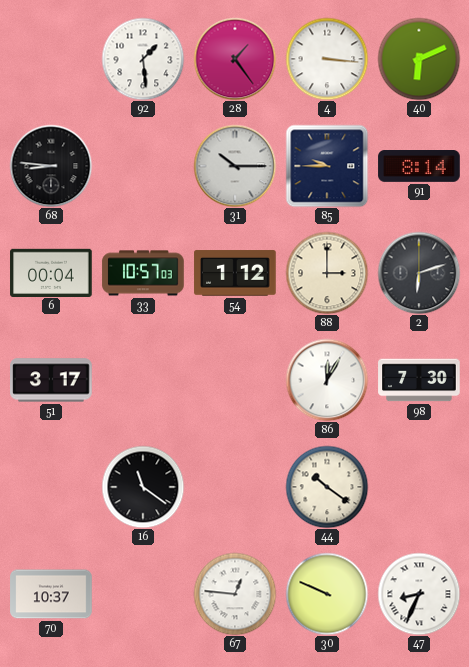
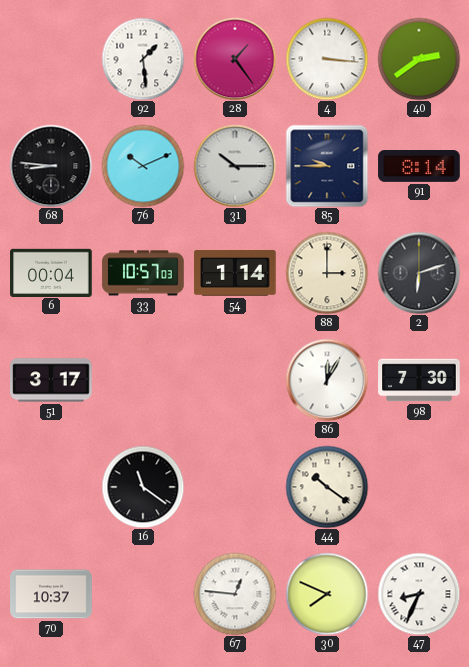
40: 6:11 -> 2:39 (419, 59)
76: none -> 10:11 (143, 166)
54: 1:12 -> 1:14 (235, 273)
30: 9:49 -> 7:49 (327, 594)
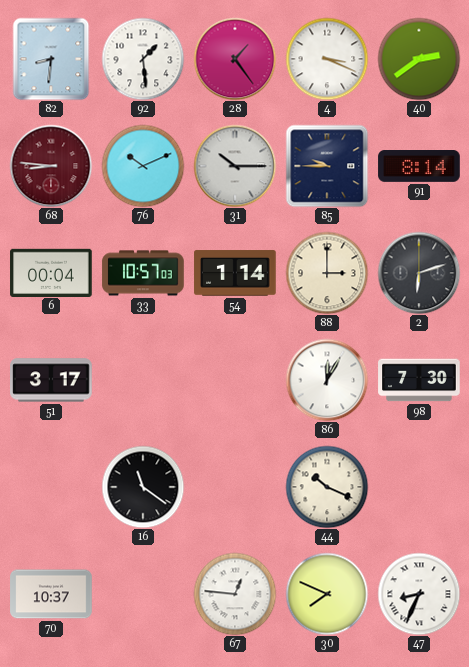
82: none -> 8:31 (51, 59)
4: 3:16 -> 3:19 (327, 59)
68 dial: black -> burgundy (51, 166)
44: 10:21 -> 10:19 (327, 487)
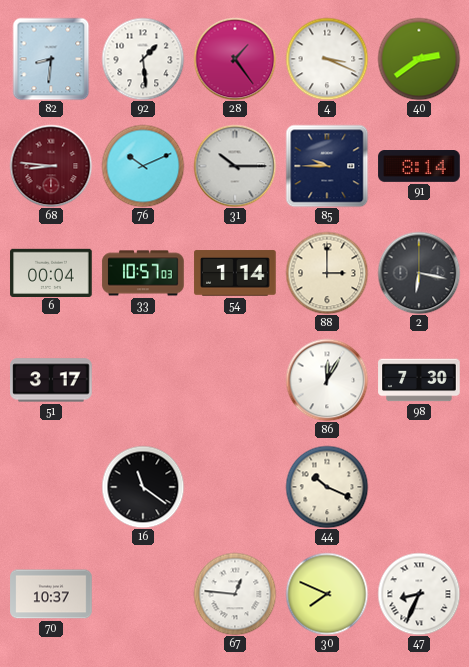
2: 6:12 -> 6:17 (419, 273)
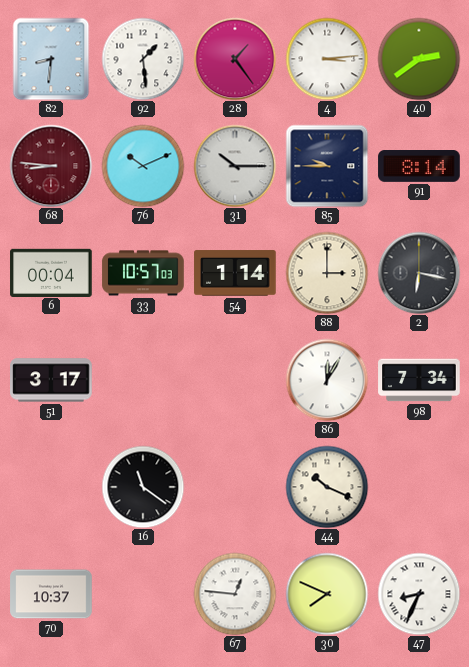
4: 3:19 -> 3:14 (327, 59)
98: 7:30 -> 7:34 (419, 380)
